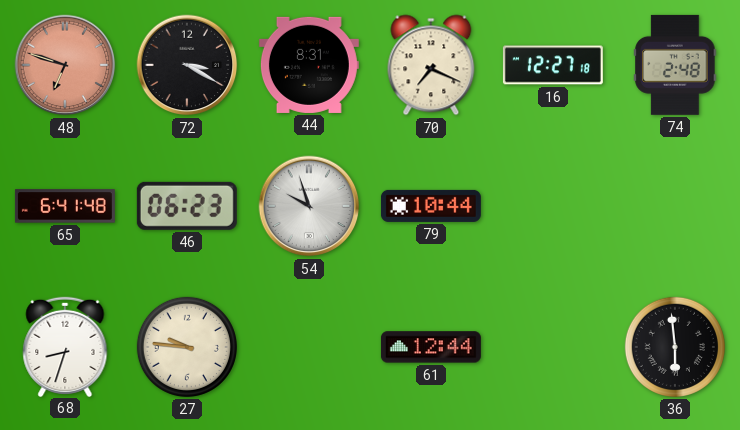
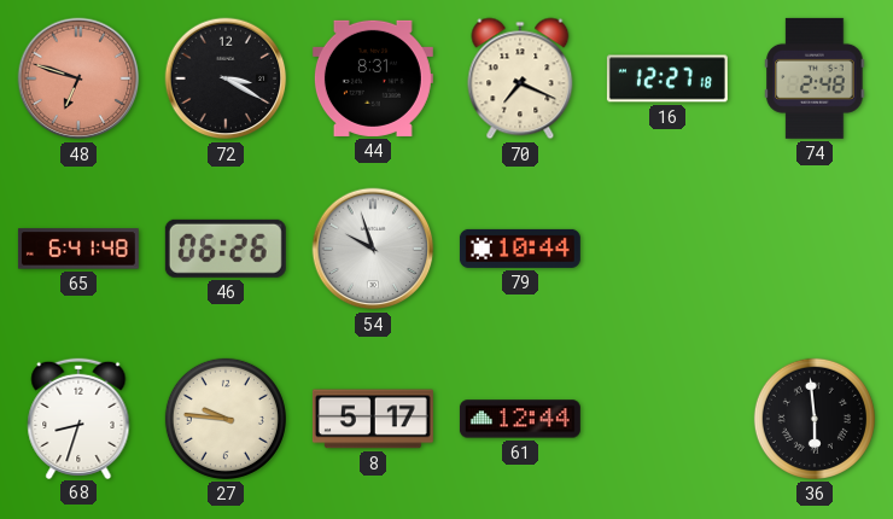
46: 06:23 -> 06:26 (226, 249)
8: none -> 5:17 (373, 419)
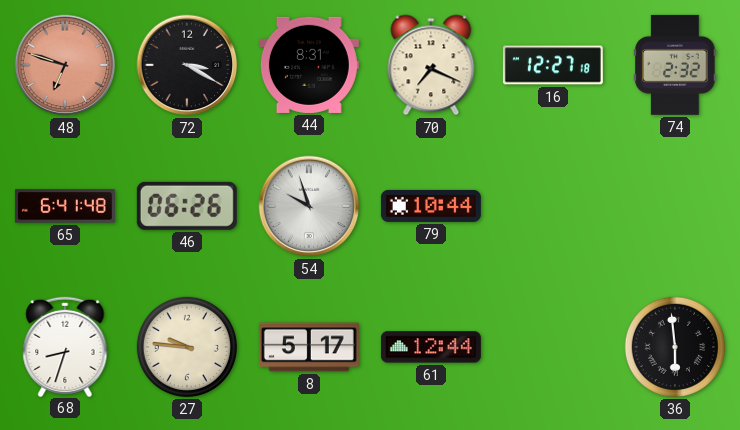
74: 2:48 -> 2:32 (675, 65)
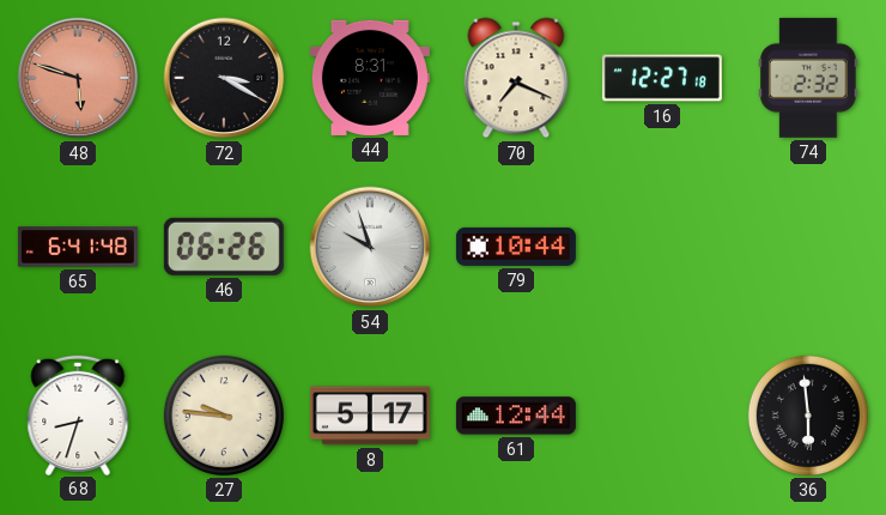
48: 6:48 -> 5:48 (78, 78)
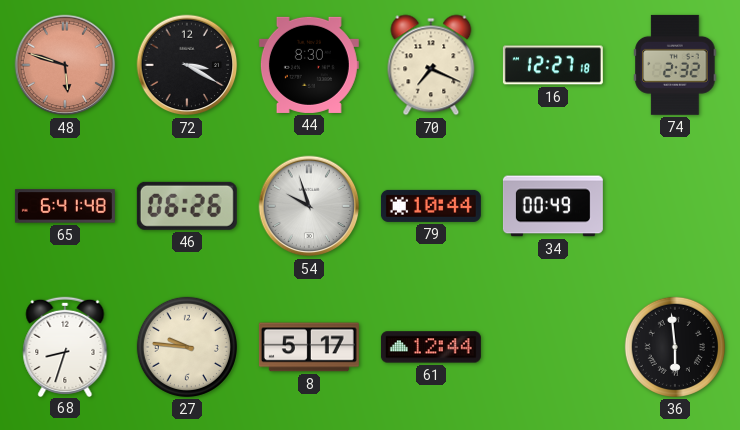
44: 8:31 -> 8:30 (309, 65)
34: none -> 00:49 (553, 206)
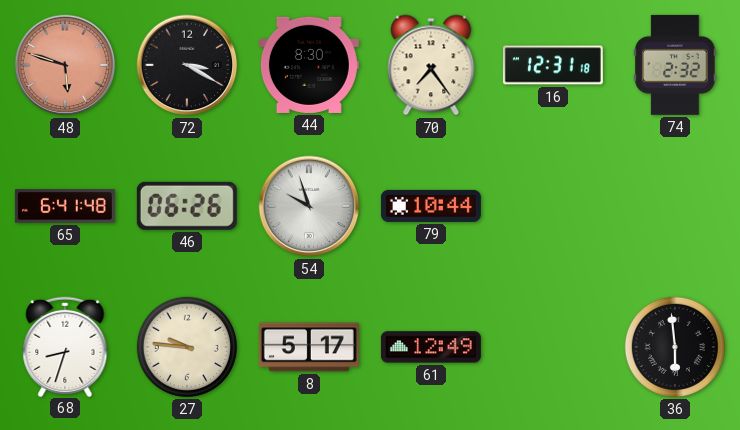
70: 7:19 -> 7:24 (431, 65)
16: 12:27 -> 12:31 (553, 65)
34: 00:49 -> none (553, 206)
61: 12:44 -> 12:49 (431, 347)
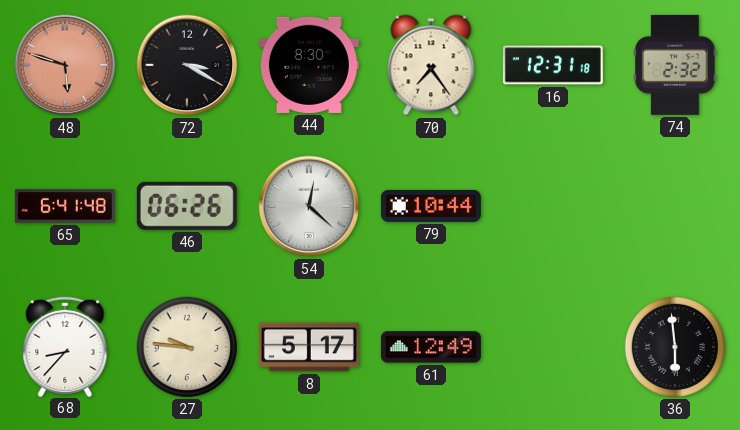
54: 9:57 -> 12:22 (309, 206)
68: 8:33 -> 8:37 (65, 346)
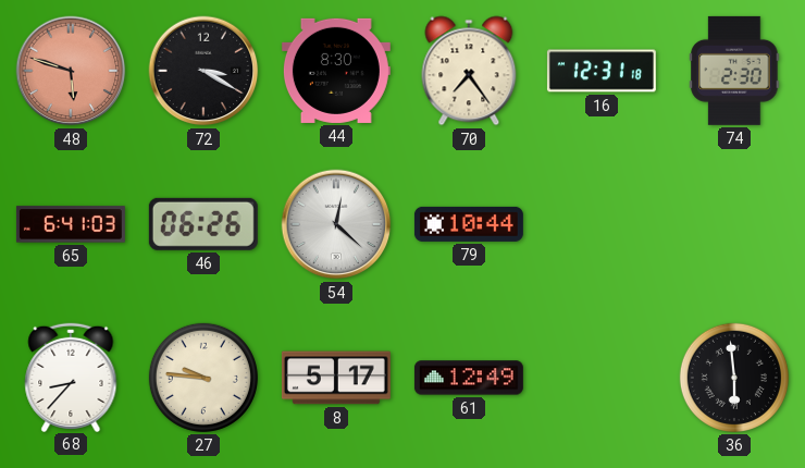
74: 2:32 -> 2:30 (734, 71)
65: 6:41:48 -> 6:41:03 (71, 224)
